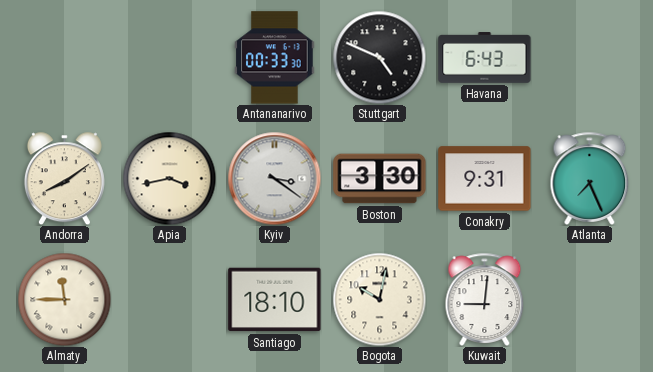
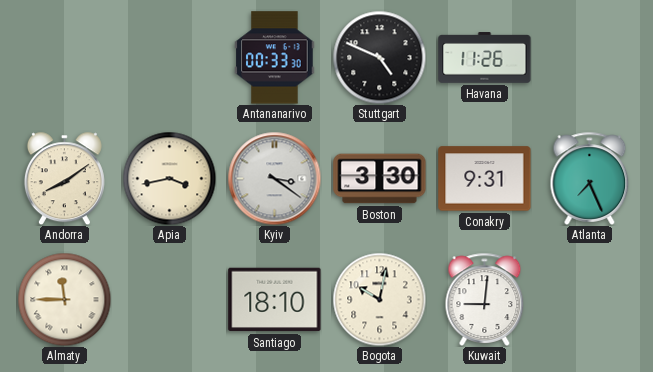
Havana: 6:43 -> 11:26 (485, 58)
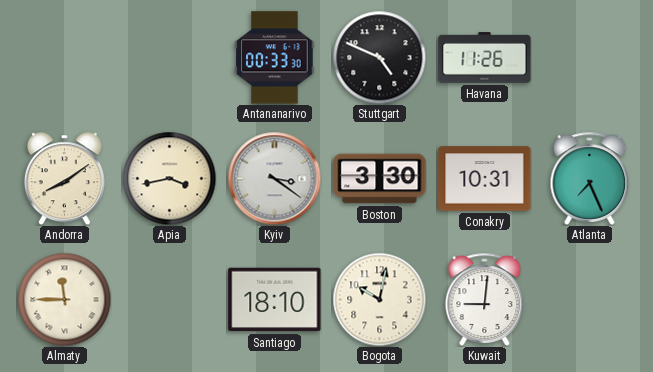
Conakry: 9:31 -> 10:31 (485, 179)
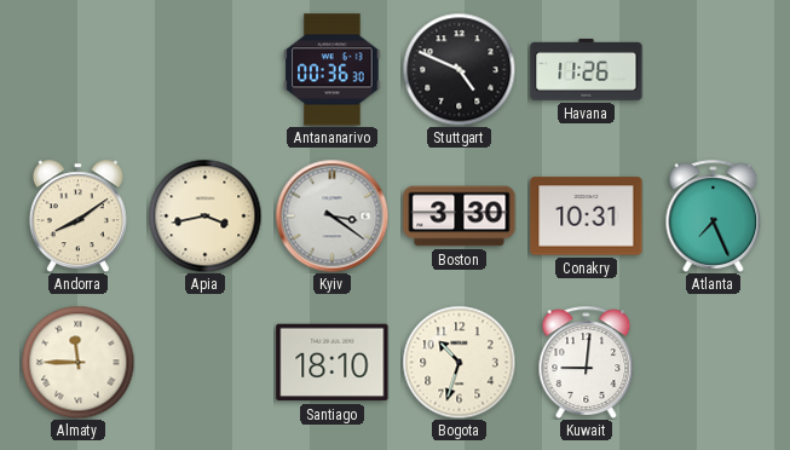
Antananarivo: 00:33 -> 00:36 (333, 70)
Bogota: 10:02 -> 10:33 (459, 362)
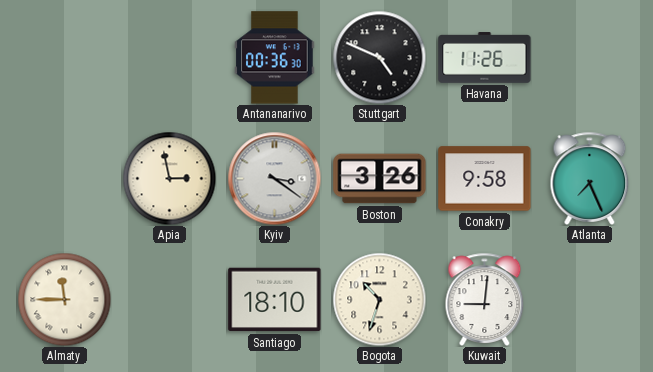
Andorra: 8:09 -> none (77, 215)
Apia: 3:43 -> 2:58 (169, 178)
Boston: 3:30 -> 3:26 (380, 179)
Conakry: 10:31 -> 9:58 (485, 179)
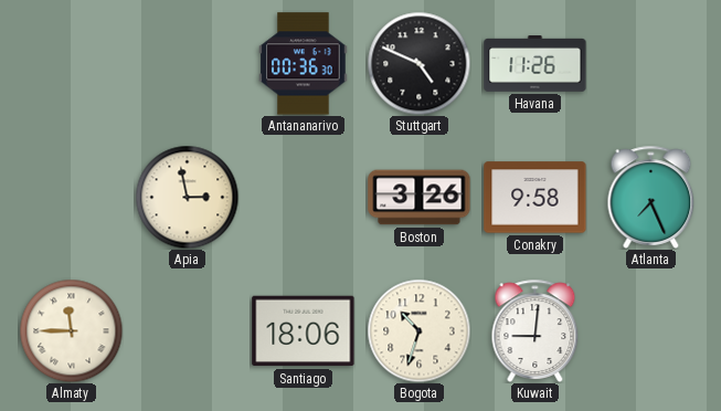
Kyiv: 3:21 -> none (274, 178)
Santiago: 18:10 -> 18:06 (304, 331)
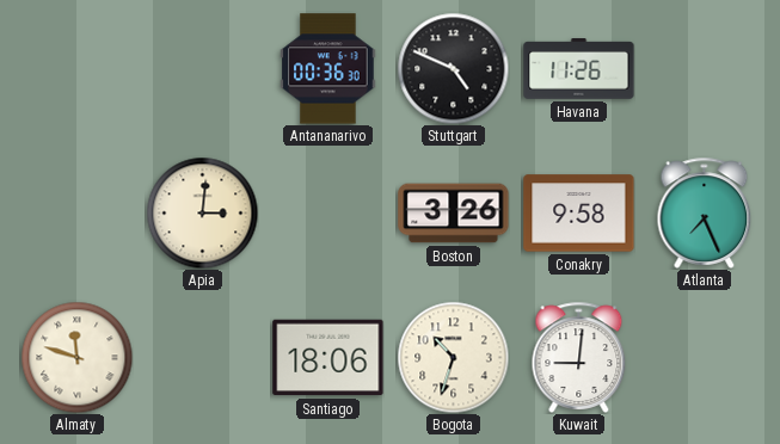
Apia: 2:58 -> 3:01 (202, 212)
Almaty: 11:45 -> 11:48 (76, 357)
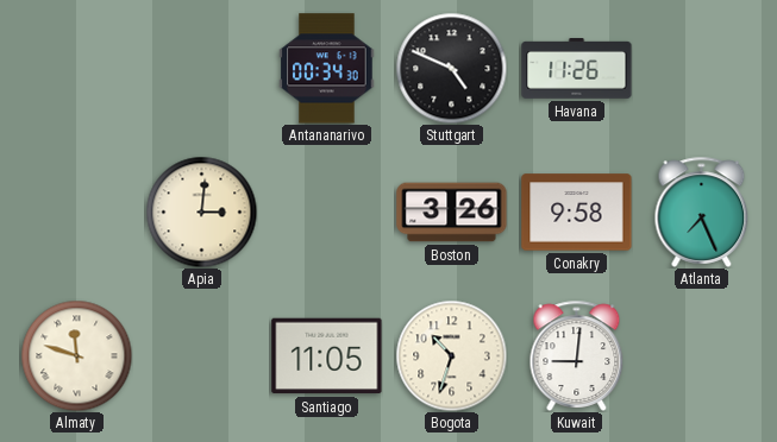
Antananarivo: 00:36 -> 00:34 (327, 69)
Santiago: 18:06 -> 11:05 (327, 356)
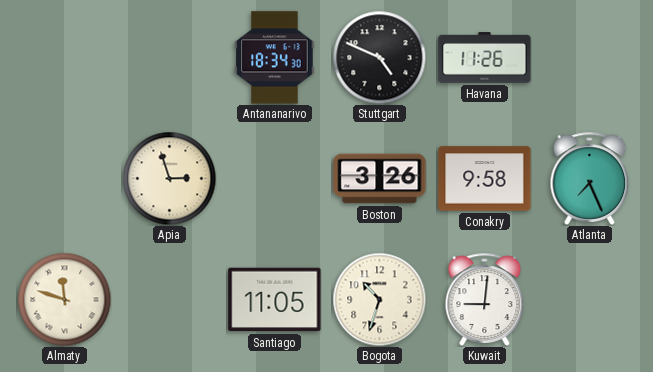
Antananarivo: 00:34 -> 18:34 (275, 58)
Apia: 3:01 -> 2:57 (169, 178)
